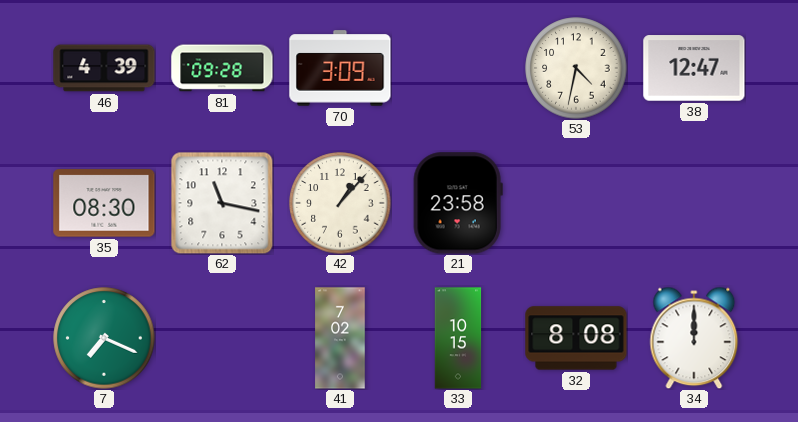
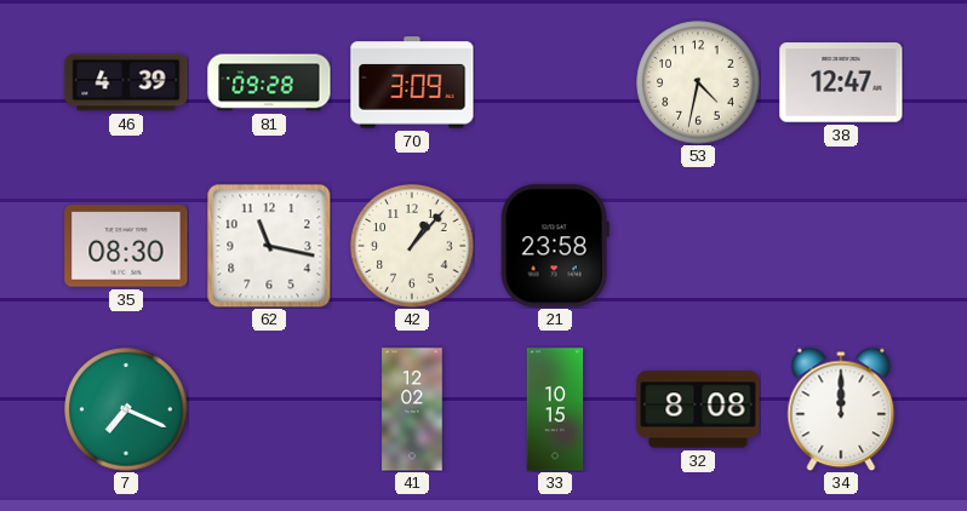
41: 7:02 -> 12:02 (412, 409)
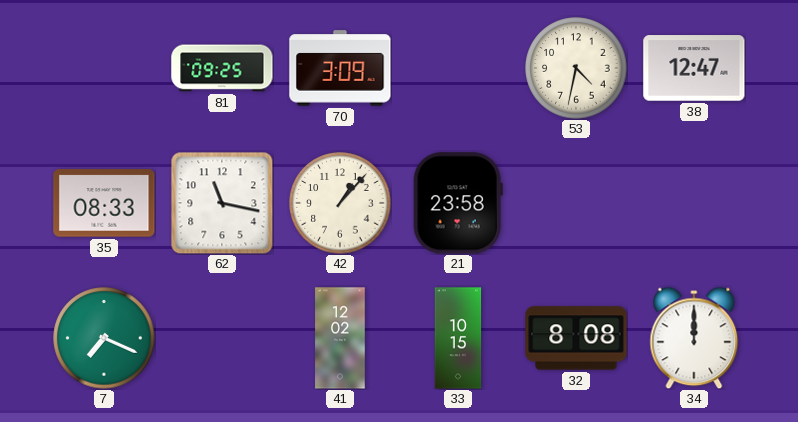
46: 4:39 -> none (126, 82)
81: 09:28 -> 09:25 (222, 68)
35: 08:30 -> 08:33 (104, 203)
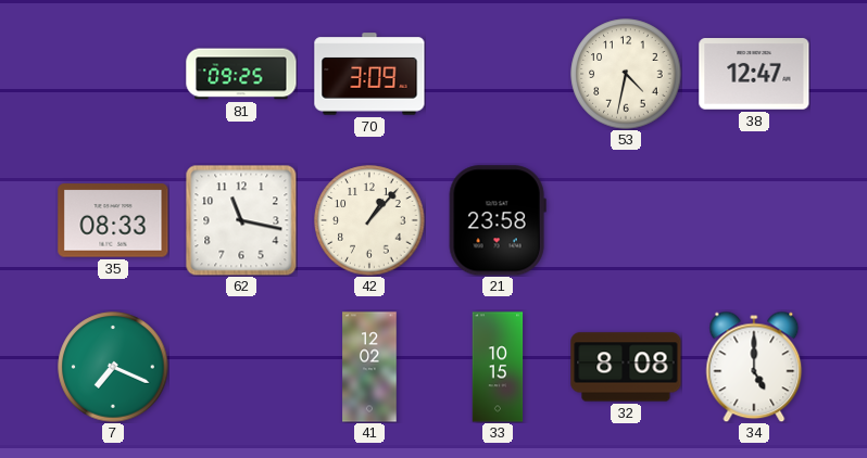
34: 12:00 -> 5:00 (754, 367)
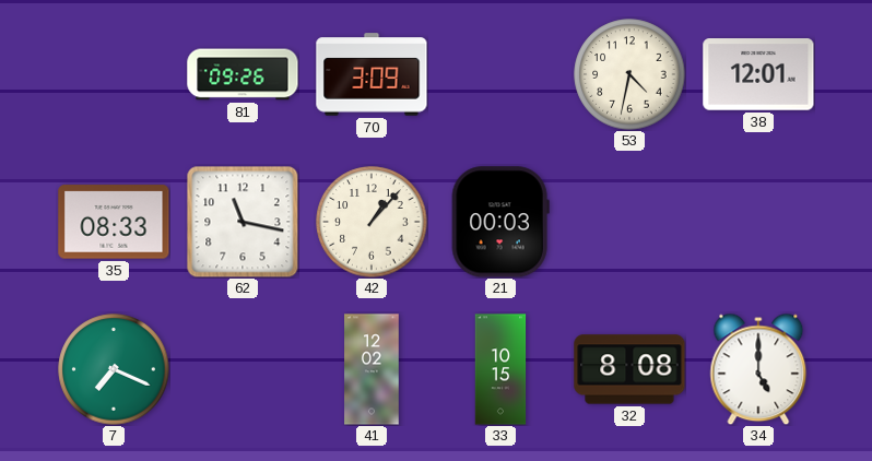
81: 09:25 -> 09:26 (243, 74)
38: 12:47 -> 12:01 (758, 74)
21: 23:58 -> 00:03 (500, 222)
